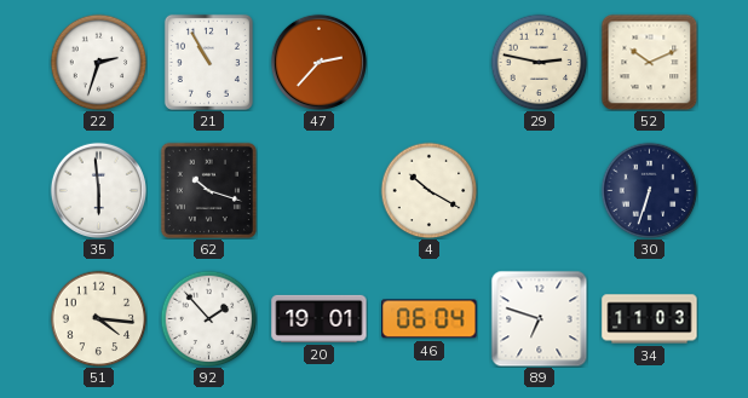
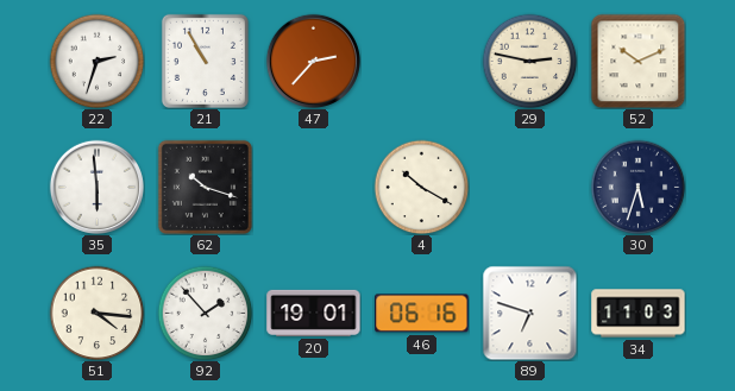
30: 6:33 -> 5:33 (637, 187)
46: 06:04 -> 06:16 (422, 314)
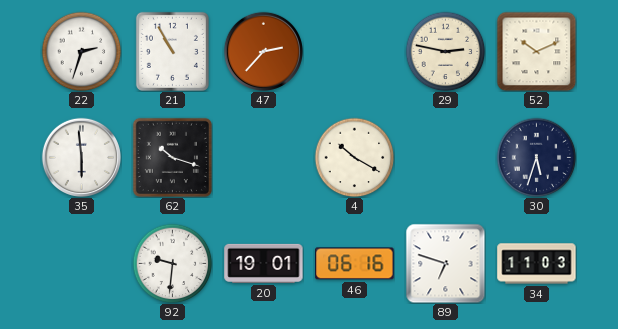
51: 4:16 -> none (96, 313)
92: 1:53 -> 9:31 (172, 263)
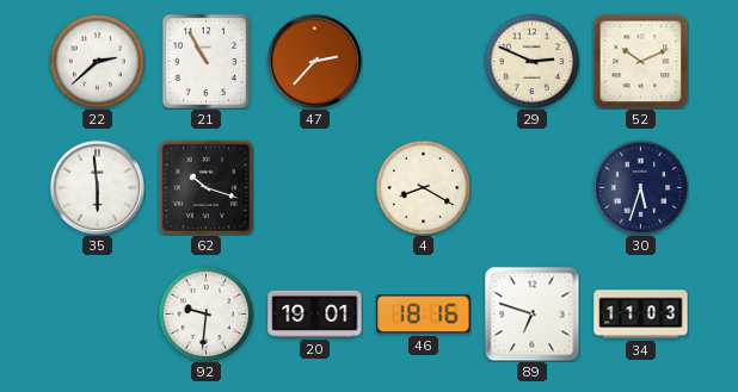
22: 2:33 -> 2:38 (97, 61)
29: 2:47 -> 2:49 (531, 61)
4: 10:20 -> 8:20 (423, 187)
46: 06:16 -> 18:16 (424, 315)
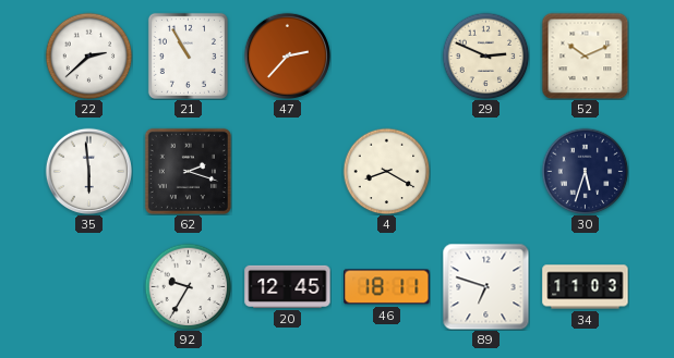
62: 10:18 -> 2:18 (188, 171)
92: 9:31 -> 9:35 (188, 286)
20: 19:01 -> 12:45 (288, 286)
46: 18:16 -> 18:11 (387, 287)
